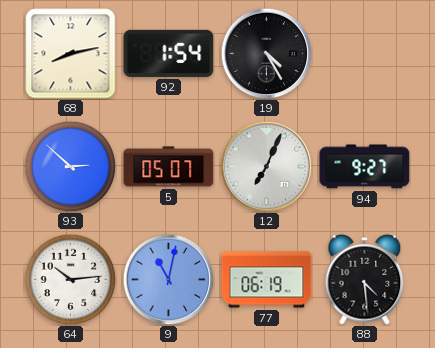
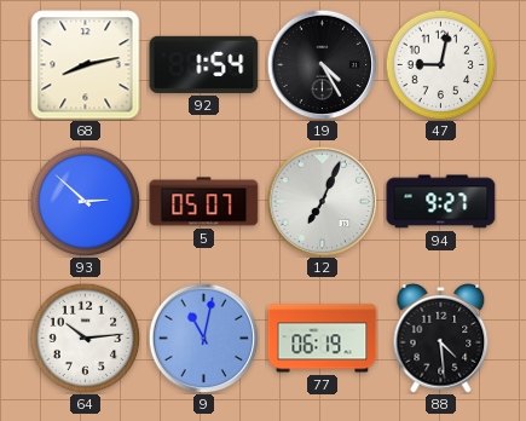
47: none -> 9:02 (440, 64)
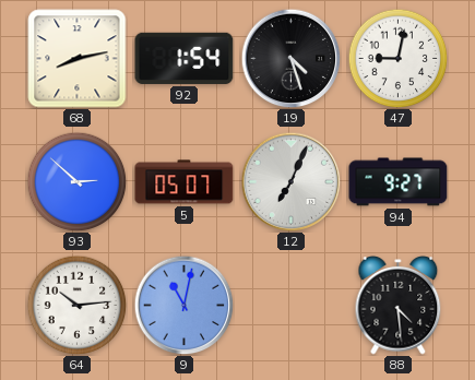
19: 4:25 -> 4:27 (290, 58)
77: 06:19 -> none (323, 339)
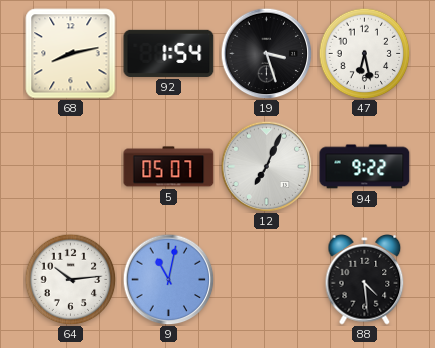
19: 4:27 -> 3:27 (266, 53)
47: 9:02 -> 6:28 (364, 53)
93: 2:52 -> none (76, 181)
94: 9:27 -> 9:22 (365, 167)
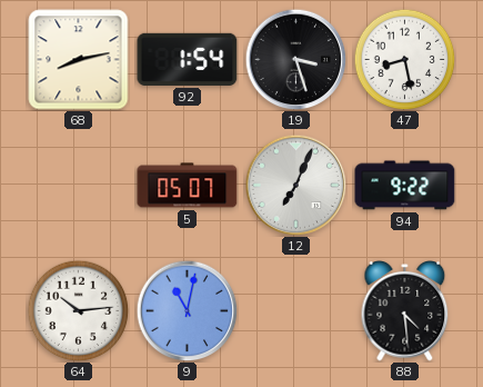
47: 6:28 -> 8:28 (404, 59)
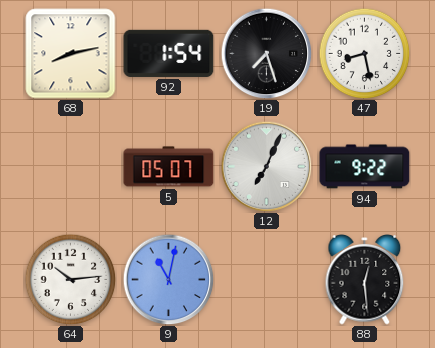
19: 3:27 -> 7:27 (266, 53)
88: 4:29 -> 12:29 (365, 280)
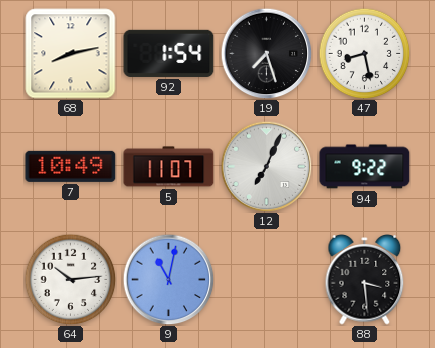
7: none -> 10:49 (71, 166)
5: 05:07 -> 11:07 (169, 167)
88: 12:29 -> 3:29 (365, 280)
